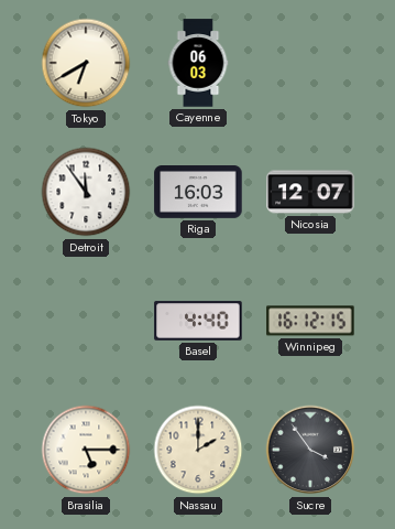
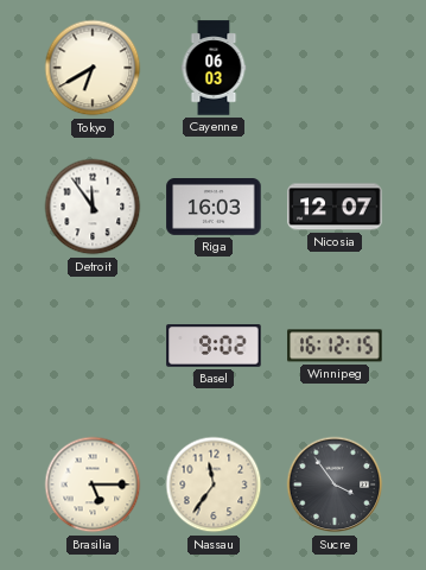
Basel: 4:40 -> 9:02 (214, 346)
Nassau: 2:00 -> 11:36 (214, 484)
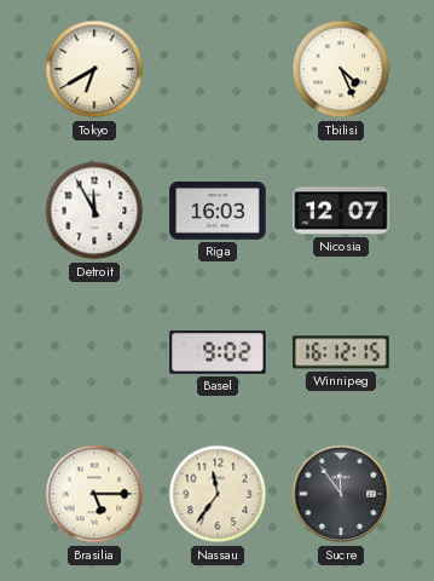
Cayenne: 06:03 -> none (214, 68)
Tbilisi: none -> 4:26 (341, 69)
Detroit: 11:54 -> 11:55 (94, 211)
Sucre: 3:54 -> 11:54 (341, 494)
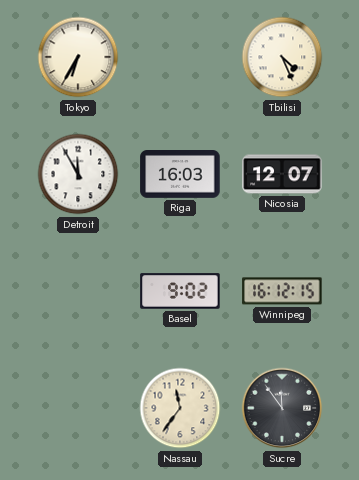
Tokyo: 6:40 -> 6:35 (78, 57)
Brasilia: 5:15 -> none (94, 494)
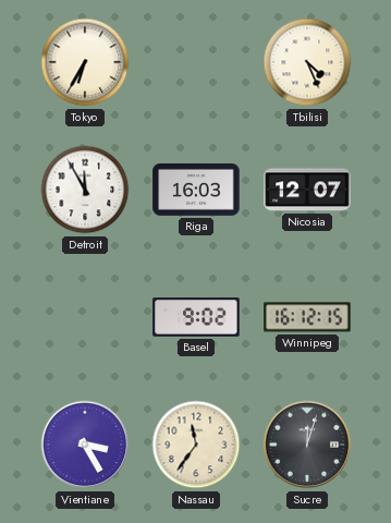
Vientiane: none -> 3:25 (85, 445)
Sucre: 11:54 -> 12:03 (307, 445)
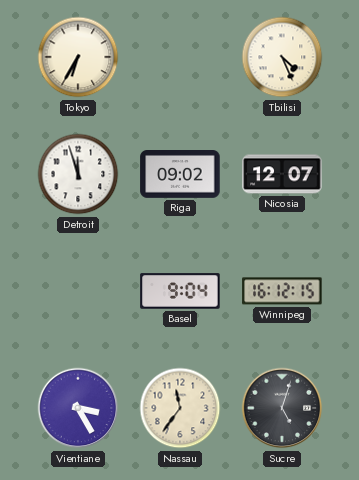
Detroit: 11:55 -> 11:57 (78, 174)
Riga: 16:03 -> 09:02 (180, 175)
Basel: 9:02 -> 9:04 (180, 291)
Sucre: 12:03 -> 5:03 (282, 408)
